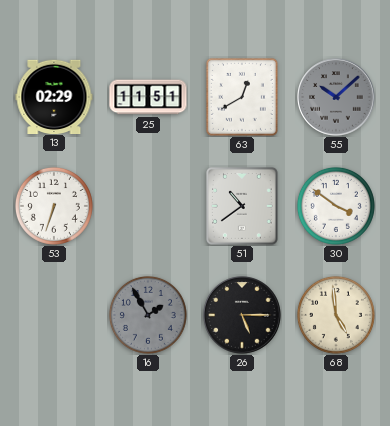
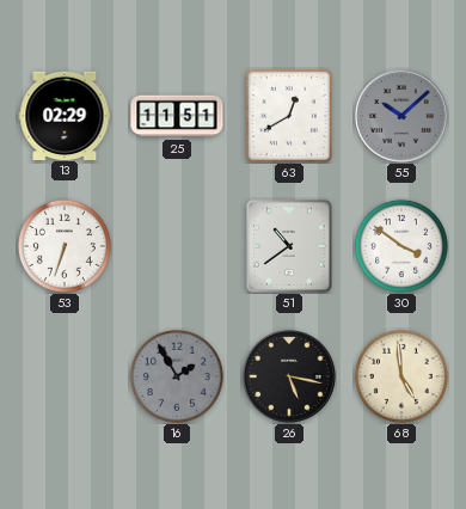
26: 5:15 -> 5:17 (289, 376)
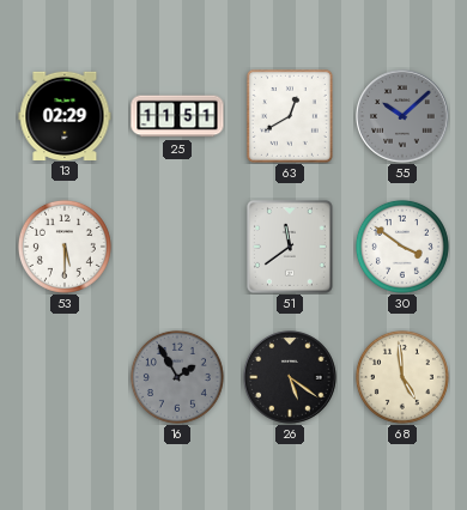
53: 6:33 -> 5:30 (65, 247)
51: 10:39 -> 11:39 (290, 247)
26: 5:17 -> 5:21 (290, 377)
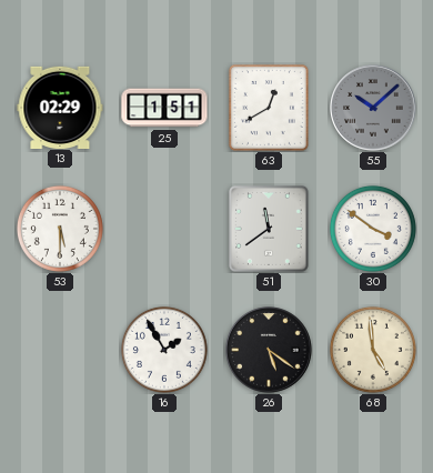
25: 11:51 -> 1:51 (164, 108)
16 dial: grey -> white (164, 350)
